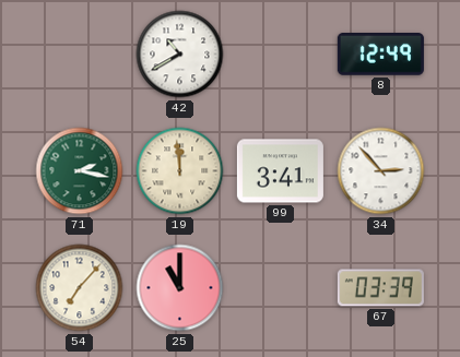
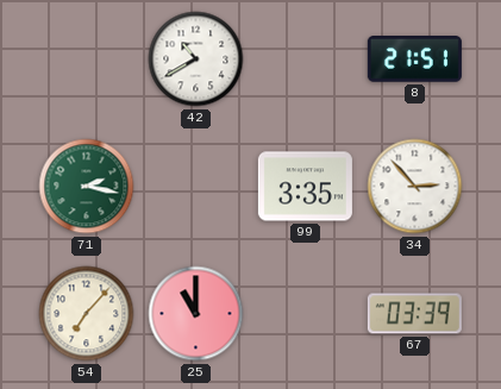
8: 12:49 -> 21:51 (414, 59)
19: 11:59 -> none (180, 171)
99: 3:41 -> 3:35 (305, 187)
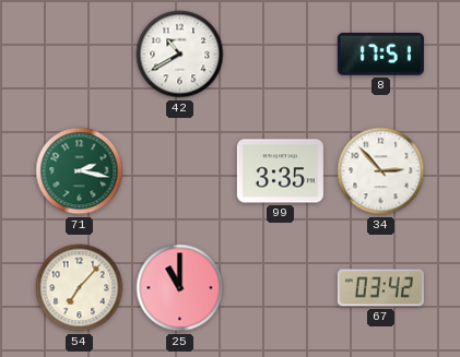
8: 21:51 -> 17:51 (380, 55)
67: 03:39 -> 03:42 (380, 288)
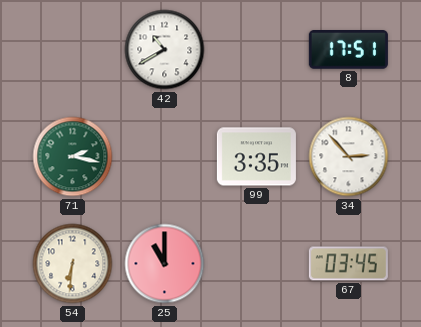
54: 7:07 -> 6:31 (73, 264)
67: 03:42 -> 03:45 (348, 264)
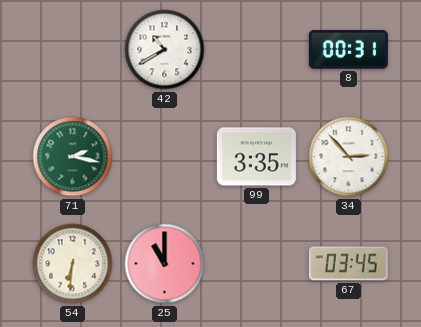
8: 17:51 -> 00:31 (348, 50)
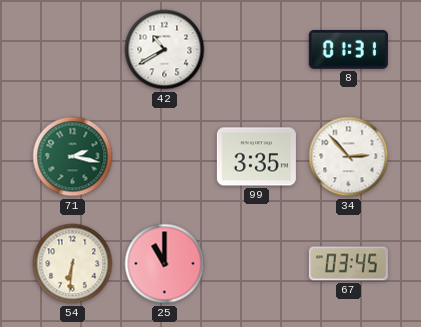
8: 00:31 -> 01:31 (348, 50)
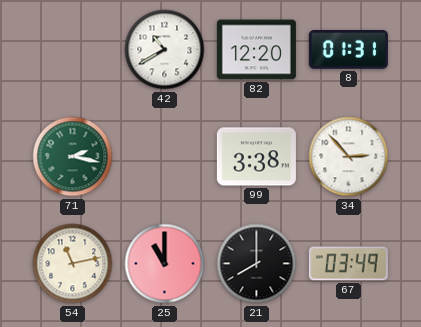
82: none -> 12:20 (256, 50)
99: 3:35 -> 3:38 (256, 157)
54: 6:31 -> 11:13 (73, 264)
21: none -> 8:00 (257, 264)
67: 03:45 -> 03:49 (348, 264)
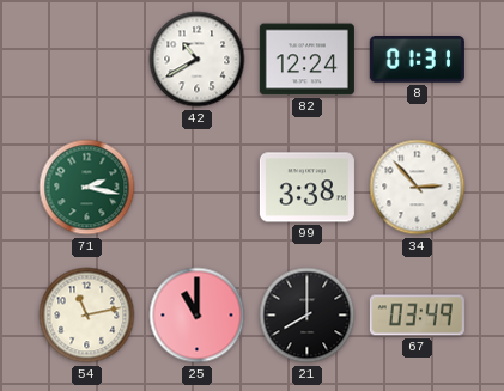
82: 12:20 -> 12:24 (306, 60)
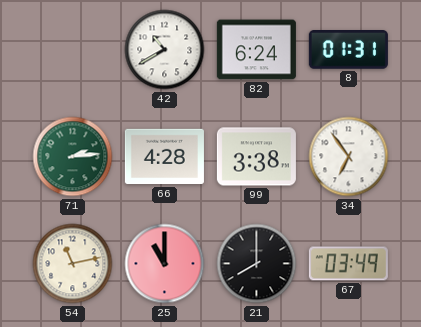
82: 12:24 -> 6:24 (256, 50)
71: 2:17 -> 2:14 (73, 157)
66: none -> 4:28 (164, 157)
34: 2:53 -> 6:54 (349, 157)
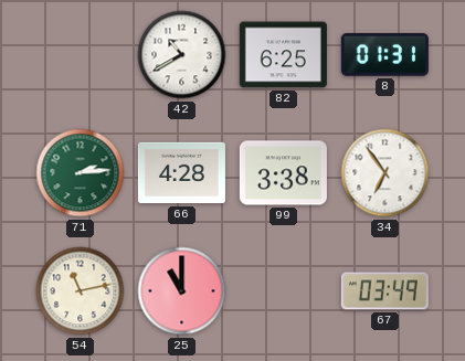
82: 6:24 -> 6:25 (283, 55)
21: 8:00 -> none (257, 264)
